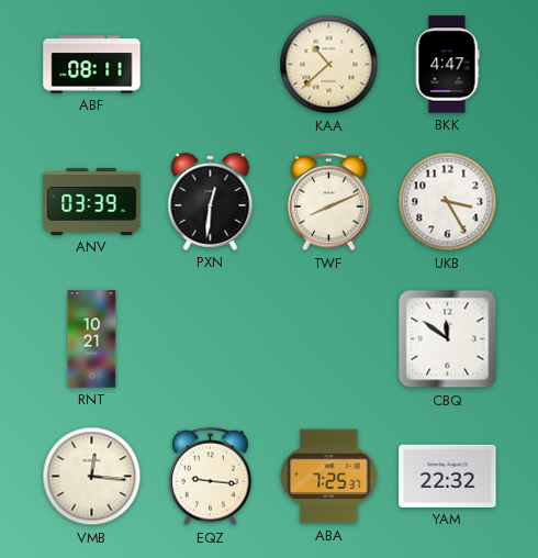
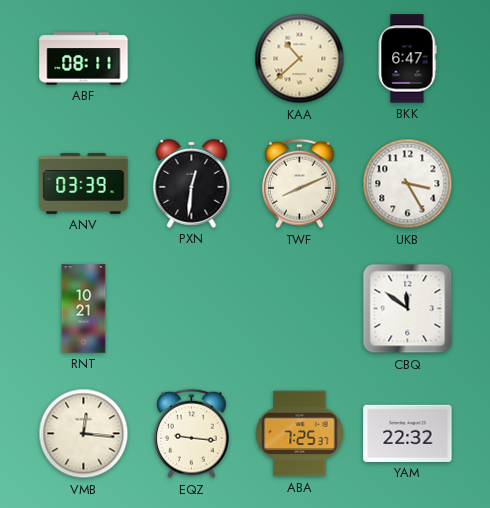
BKK: 4:47 -> 6:47 (407, 59)
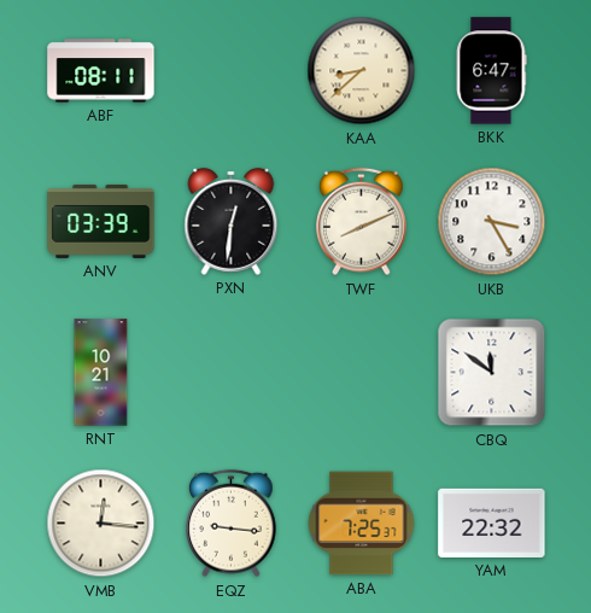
KAA: 10:38 -> 8:38 (362, 71)
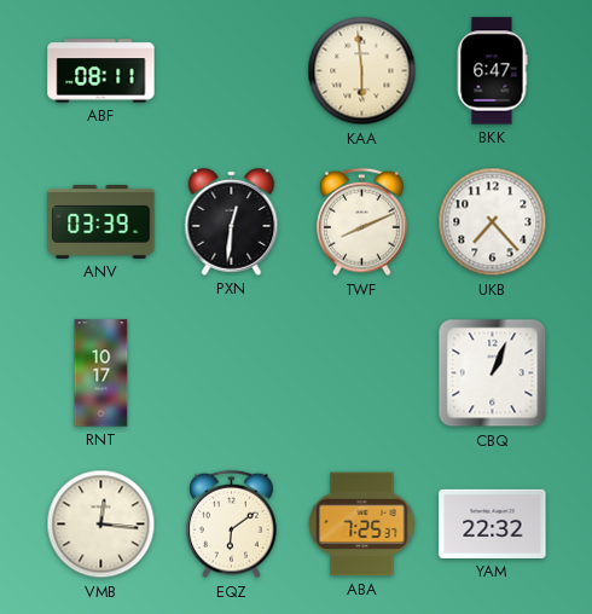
KAA: 8:38 -> 5:59 (362, 71)
UKB: 3:25 -> 7:23 (493, 222)
RNT: 10:21 -> 10:17 (101, 373)
CBQ: 11:51 -> 1:04 (493, 373)
EQZ: 9:16 -> 6:09 (232, 525)
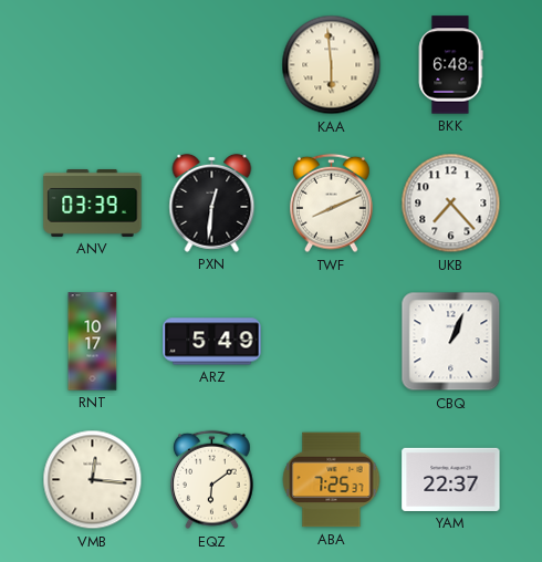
ABF: 08:11 -> none (101, 71)
BKK: 6:47 -> 6:48 (450, 65)
ARZ: none -> 5:49 (212, 342)
YAM: 22:32 -> 22:37 (451, 479)
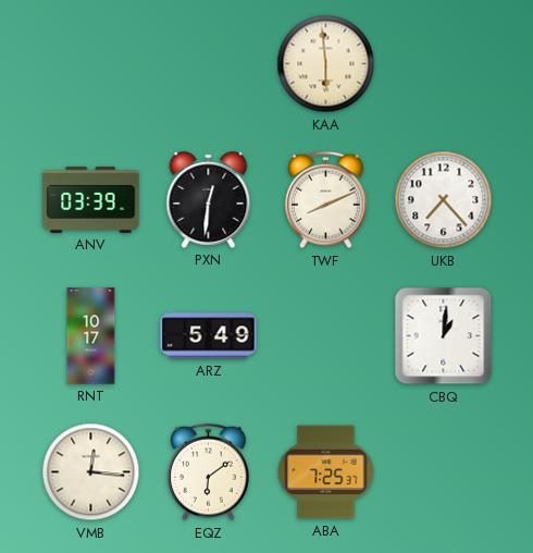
BKK: 6:48 -> none (450, 65)
CBQ: 1:04 -> 1:01 (444, 336)
YAM: 22:37 -> none (451, 479)
